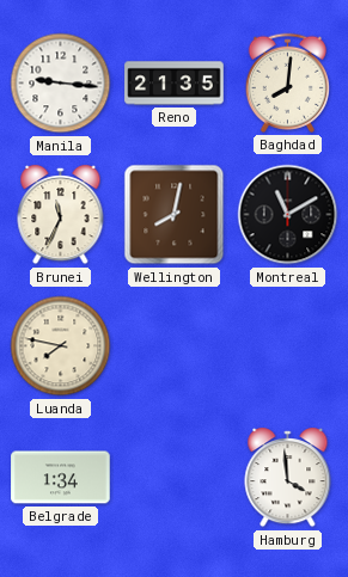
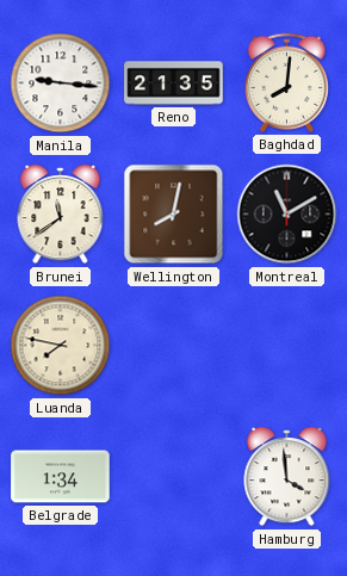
Brunei: 11:34 -> 11:39 (61, 215)
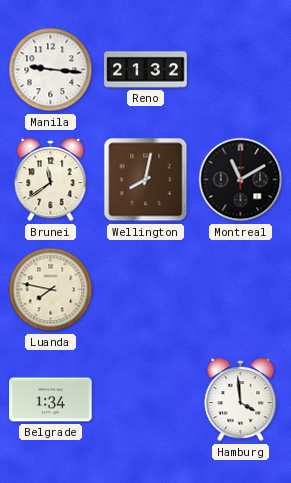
Reno: 21:35 -> 21:32 (146, 70)
Baghdad: 8:01 -> none (286, 82)
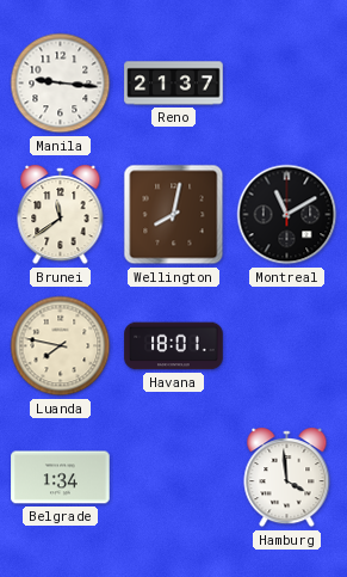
Reno: 21:32 -> 21:37 (174, 84)
Havana: none -> 18:01 (174, 346)
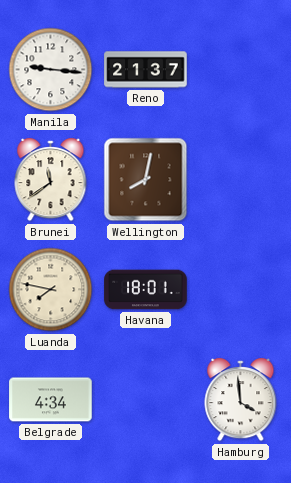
Montreal: 11:10 -> none (287, 215)
Belgrade: 1:34 -> 4:34 (51, 400)
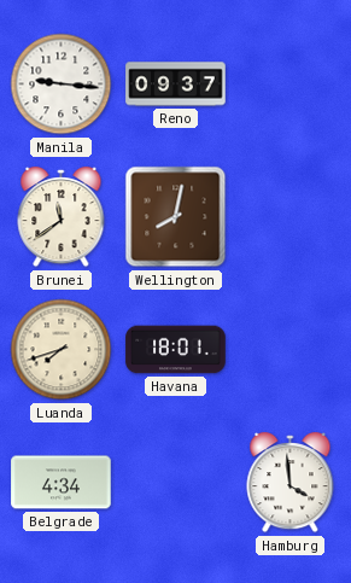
Reno: 21:37 -> 09:37 (176, 84)
Luanda: 7:47 -> 7:42 (62, 350)
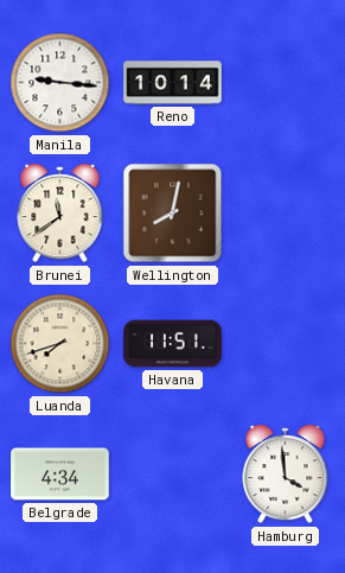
Reno: 09:37 -> 10:14 (173, 83)
Havana: 18:01 -> 11:51 (173, 344)
